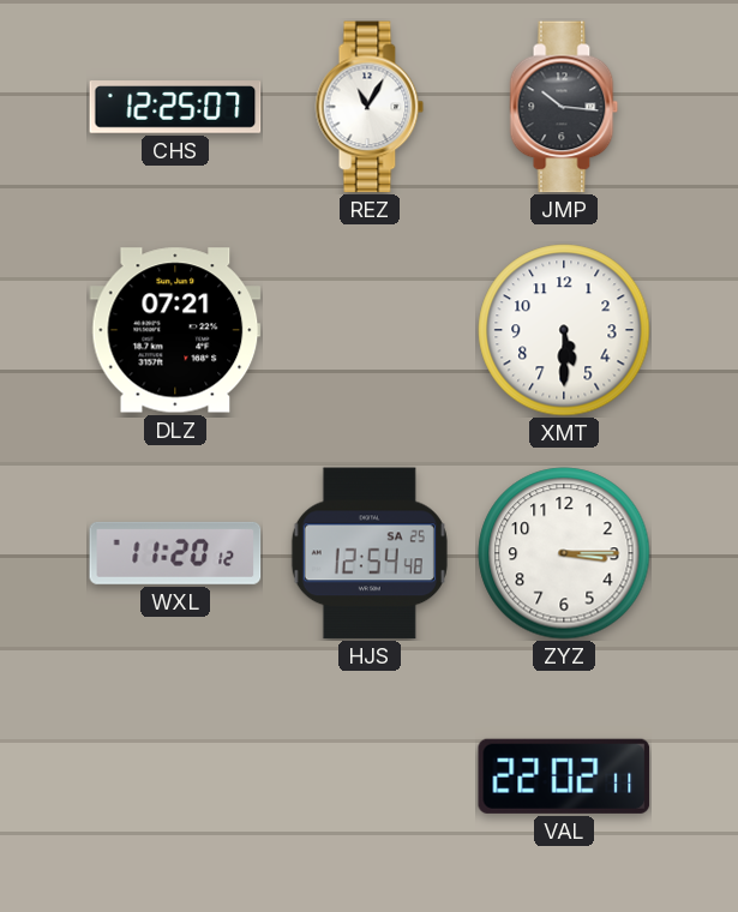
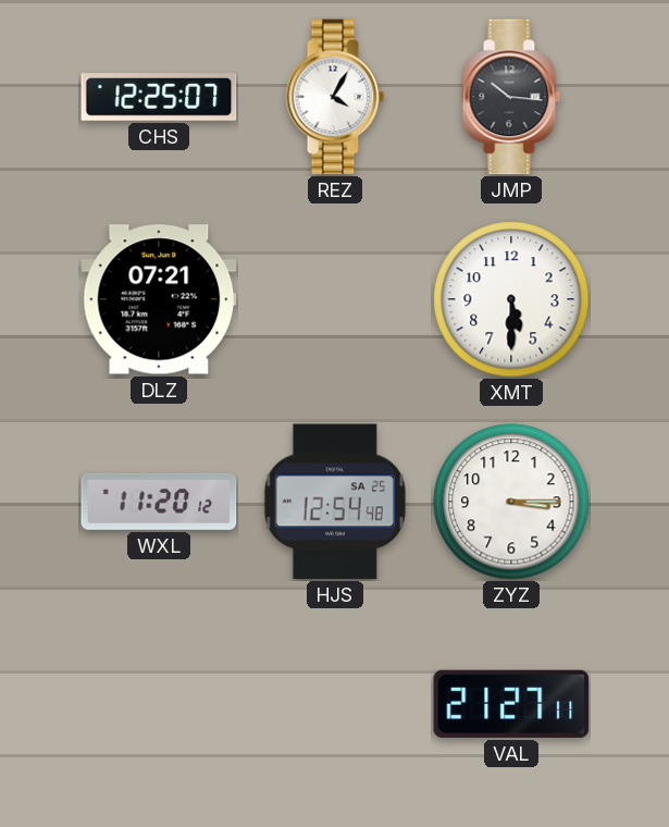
REZ: 11:05 -> 4:05 (335, 97)
VAL: 22:02 -> 21:27 (511, 704)
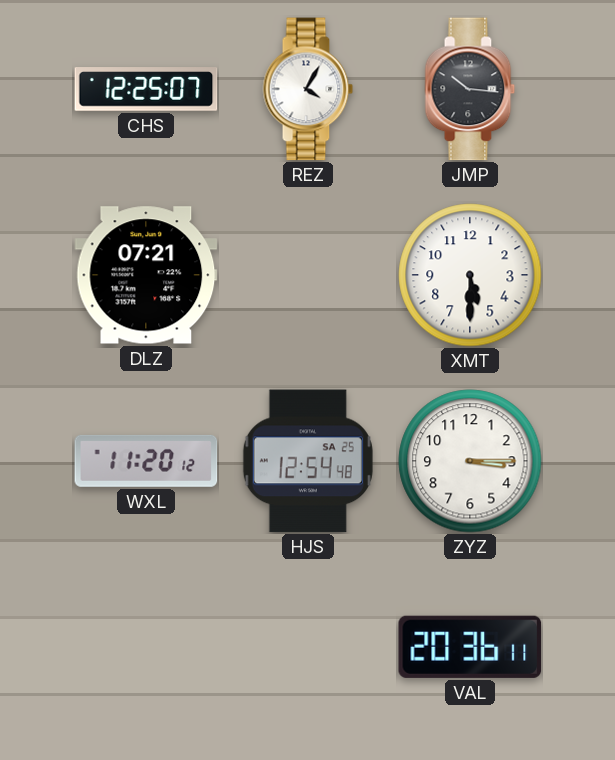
VAL: 21:27 -> 20:36 (470, 647)
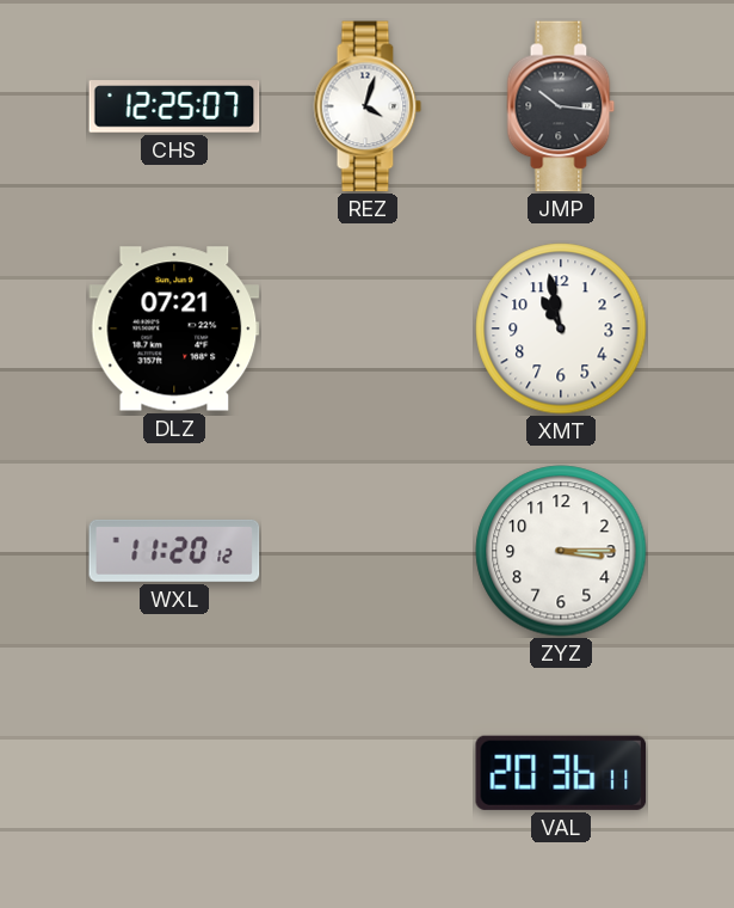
REZ: 4:05 -> 4:03 (368, 106)
XMT: 5:30 -> 10:58 (561, 329)
HJS: 12:54 -> none (308, 461)
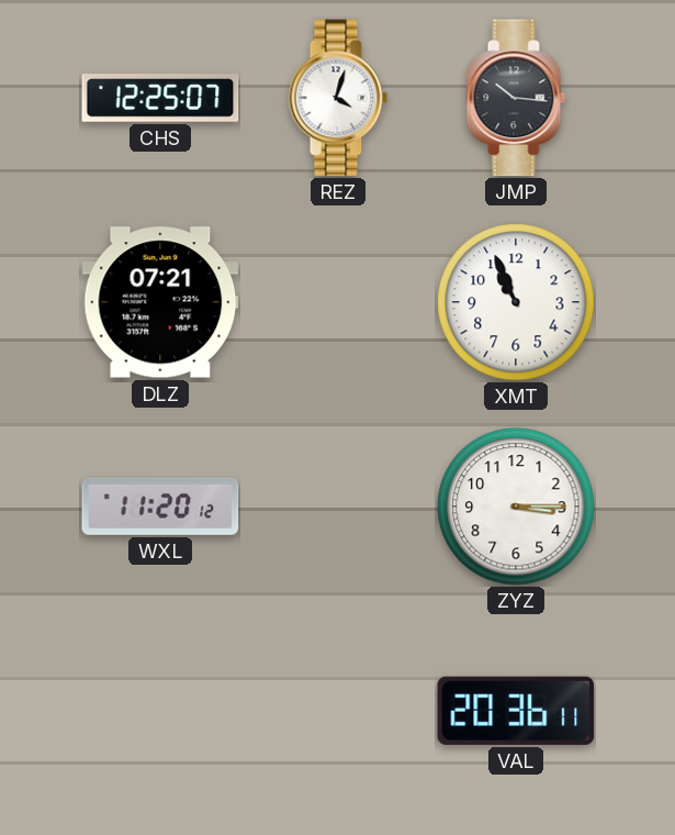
XMT: 10:58 -> 10:56 (516, 302)
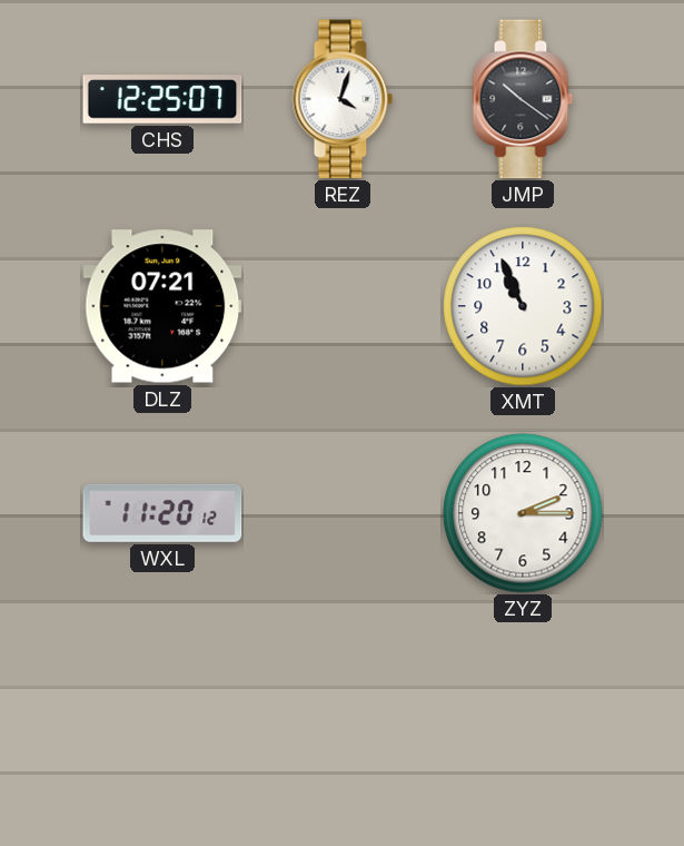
JMP: 10:16 -> 10:21 (523, 99)
ZYZ: 3:15 -> 2:15 (523, 513)
VAL: 20:36 -> none (516, 711)
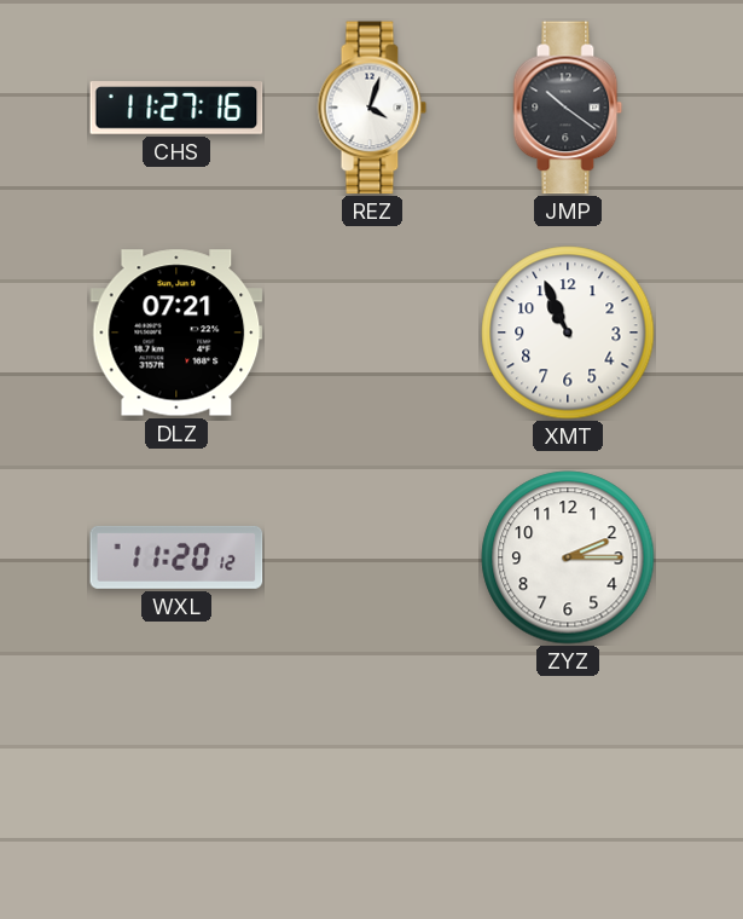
CHS: 12:25 -> 11:27 (176, 108)
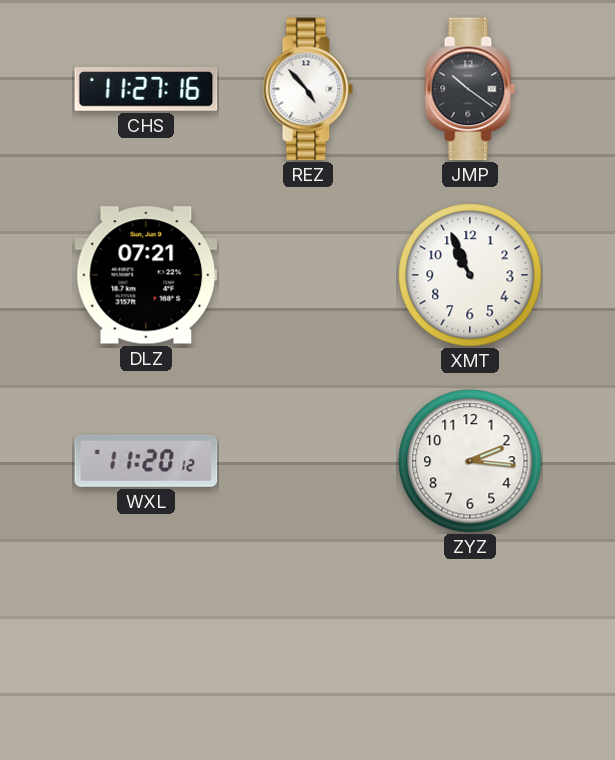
REZ: 4:03 -> 4:53 (308, 89)
ZYZ: 2:15 -> 2:16 (470, 461)
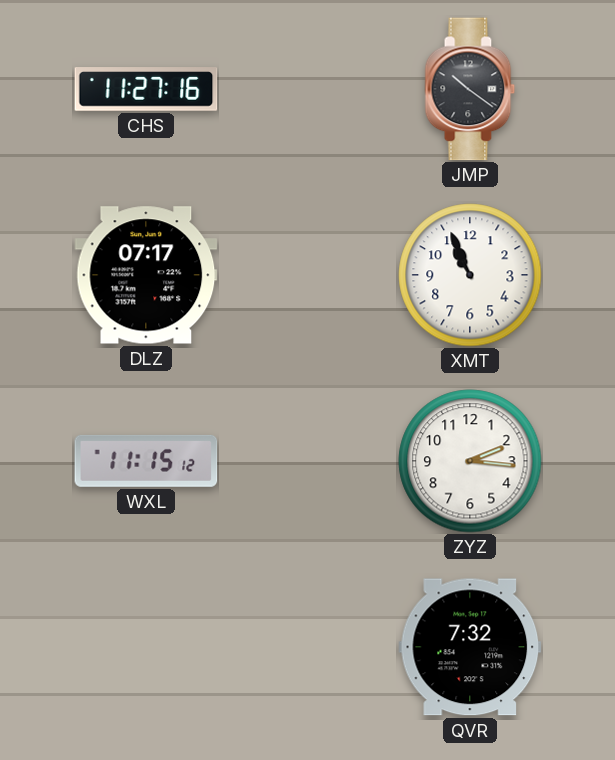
REZ: 4:53 -> none (308, 89)
DLZ: 07:21 -> 07:17 (146, 275)
WXL: 11:20 -> 11:15 (146, 461)
QVR: none -> 7:32 (470, 647)
